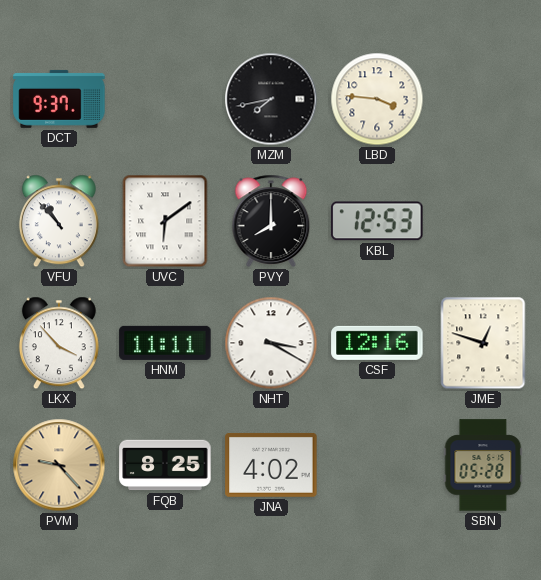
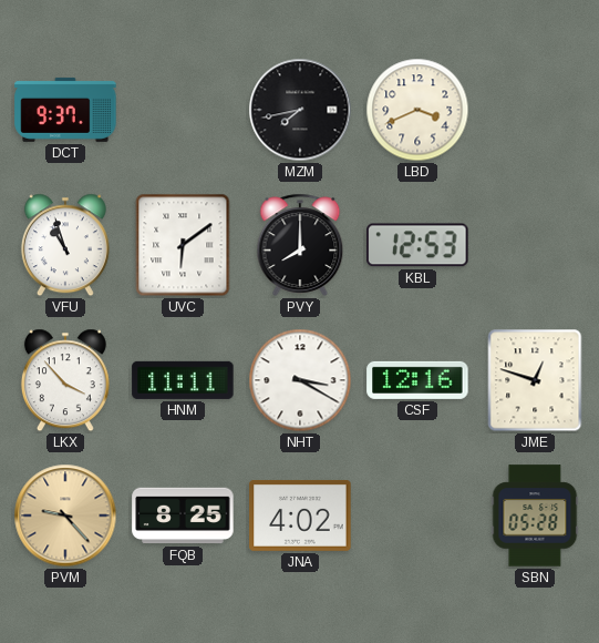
LBD: 3:46 -> 3:41 (417, 110)
VFU: 10:53 -> 10:57 (65, 245)
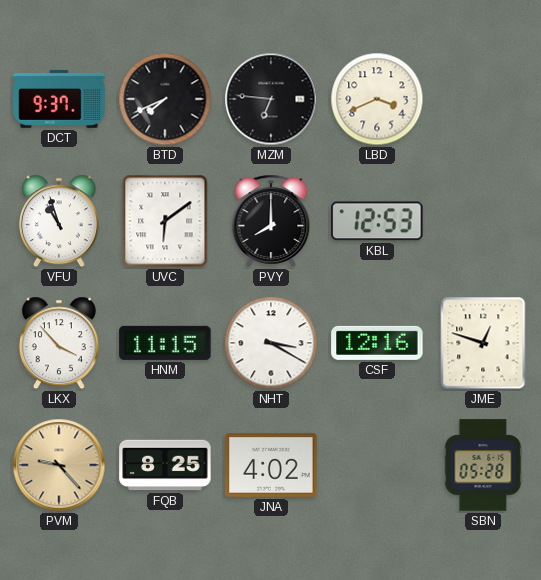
BTD: none -> 7:41 (165, 99)
MZM: 7:43 -> 6:46 (271, 99)
HNM: 11:11 -> 11:15 (165, 343)
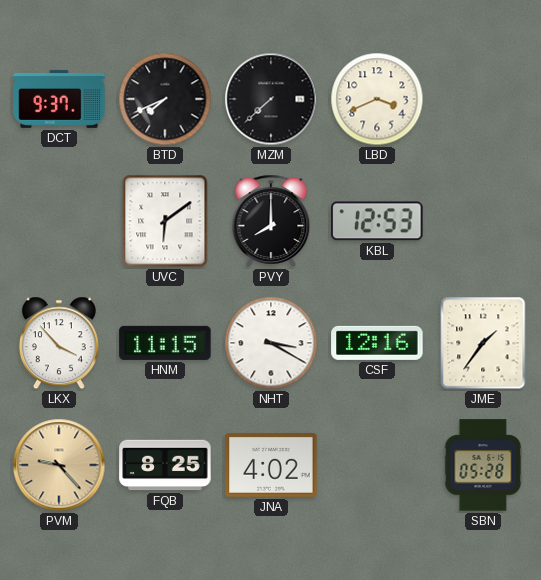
MZM: 6:46 -> 7:38 (271, 99)
VFU: 10:57 -> none (59, 221)
JME: 12:48 -> 1:36 (483, 343)
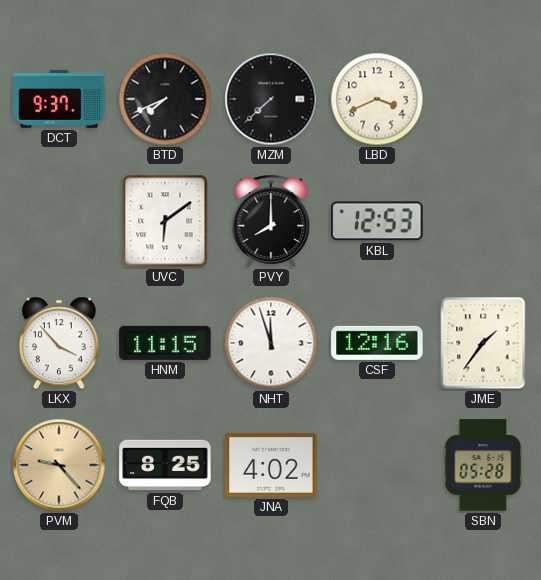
NHT: 3:20 -> 11:57 (271, 343)
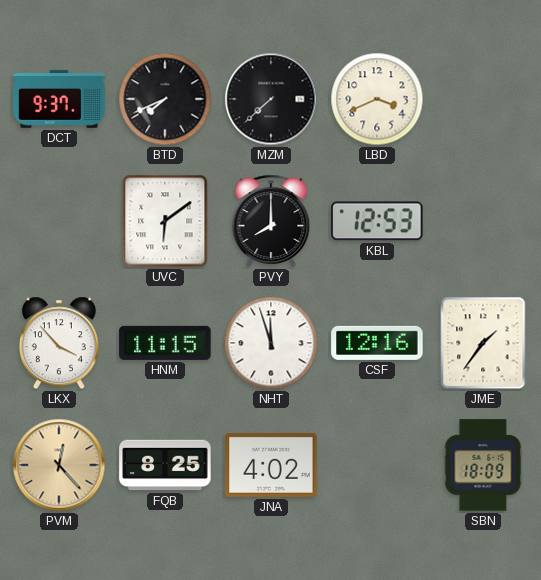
PVM: 9:23 -> 12:23 (59, 465)
SBN: 05:28 -> 18:09 (483, 465)
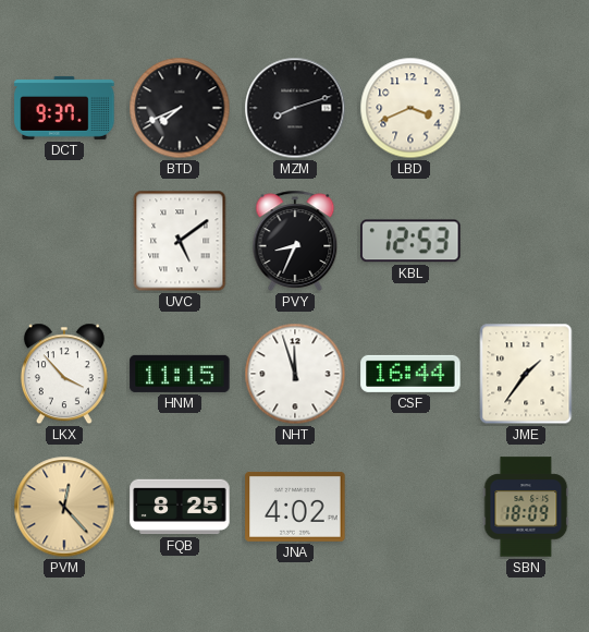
MZM: 7:38 -> 8:12 (295, 108)
UVC: 6:09 -> 5:09 (180, 241)
PVY: 8:00 -> 8:34 (295, 241)
CSF: 12:16 -> 16:44 (410, 374)
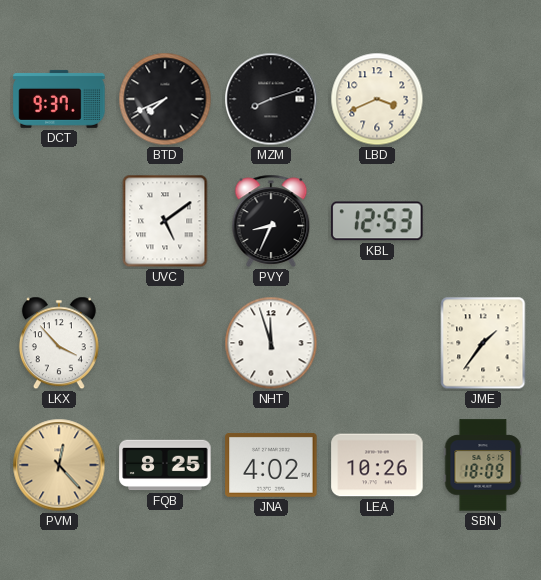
HNM: 11:15 -> none (180, 374)
CSF: 16:44 -> none (410, 374)
LEA: none -> 10:26 (377, 465)
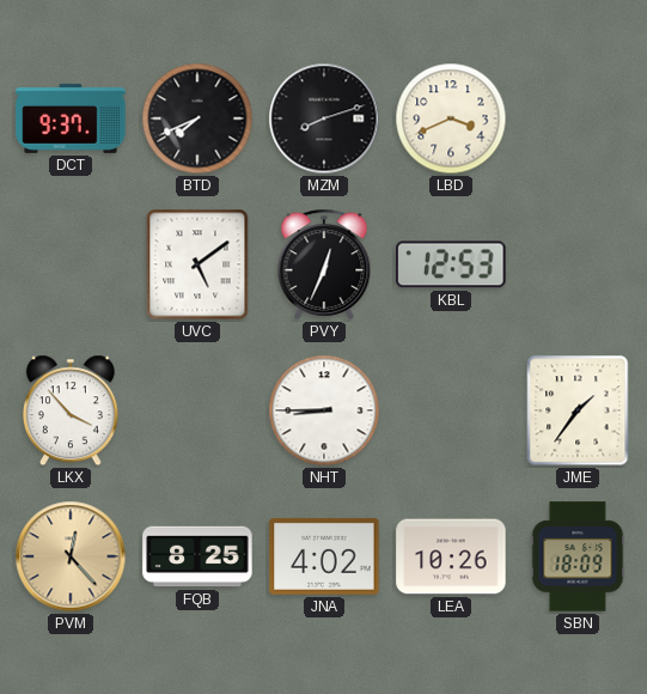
PVY: 8:34 -> 12:34 (324, 264)
NHT: 11:57 -> 8:45 (324, 410)
